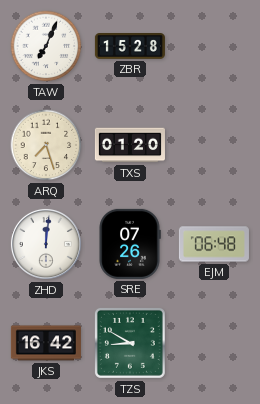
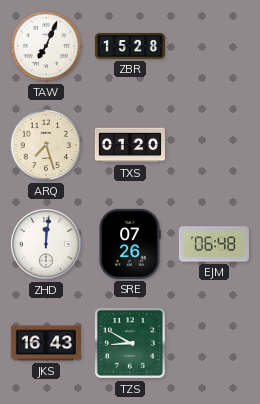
JKS: 16:42 -> 16:43 (46, 343)
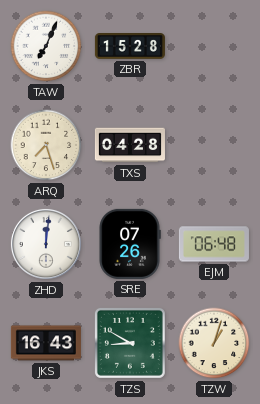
TXS: 01:20 -> 04:28 (130, 145)
TZW: none -> 1:03 (214, 343)
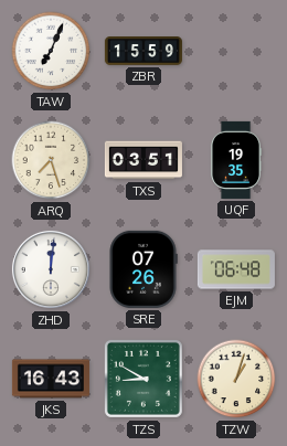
ZBR: 15:28 -> 15:59 (143, 52)
TXS: 04:28 -> 03:51 (143, 160)
UQF: none -> 19:35 (236, 160)
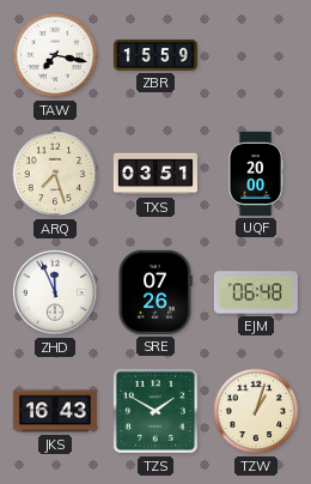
TAW: 7:04 -> 7:17 (55, 55)
UQF: 19:35 -> 20:00 (256, 174)
ZHD: 12:01 -> 11:56 (55, 292)
TZS: 8:50 -> 1:50 (155, 411)
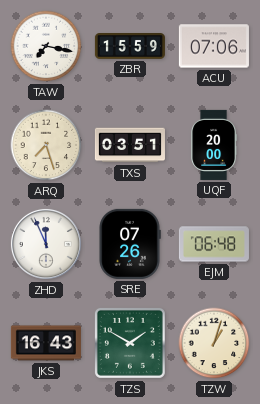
ACU: none -> 07:06 (214, 46)
